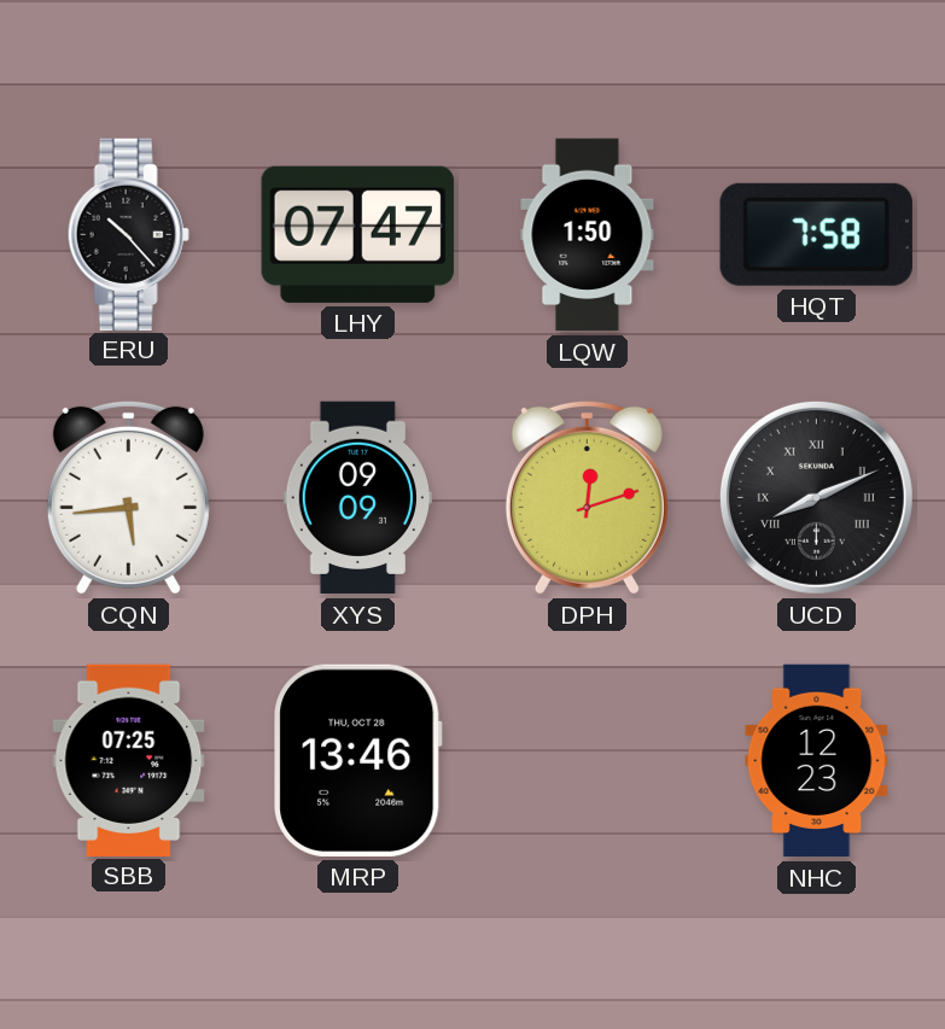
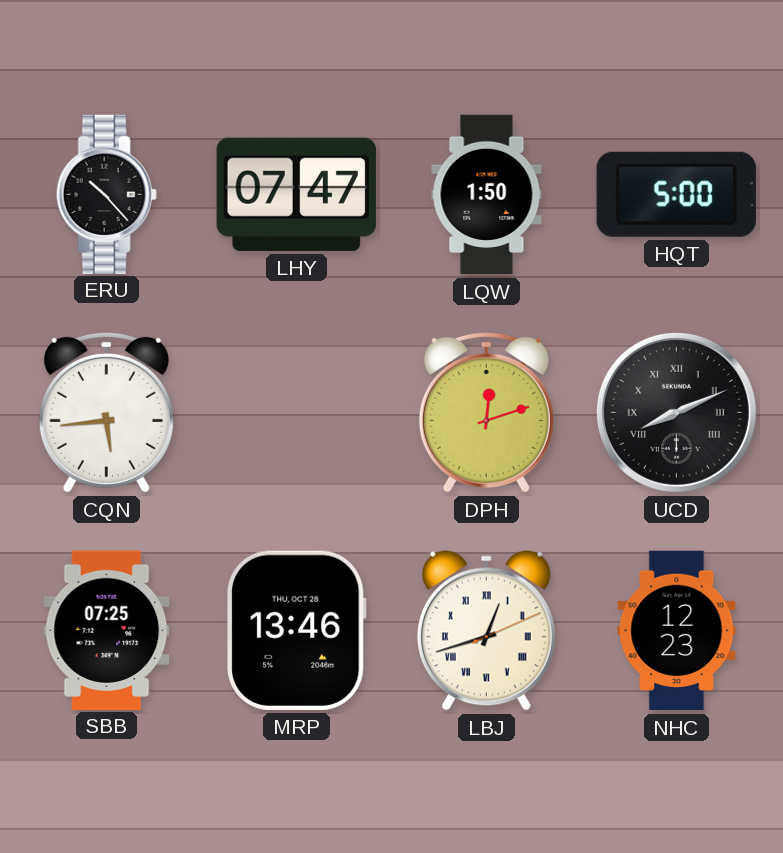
HQT: 7:58 -> 5:00 (676, 194)
XYS: 09:09 -> none (357, 498)
LBJ: none -> 12:42 (486, 631)
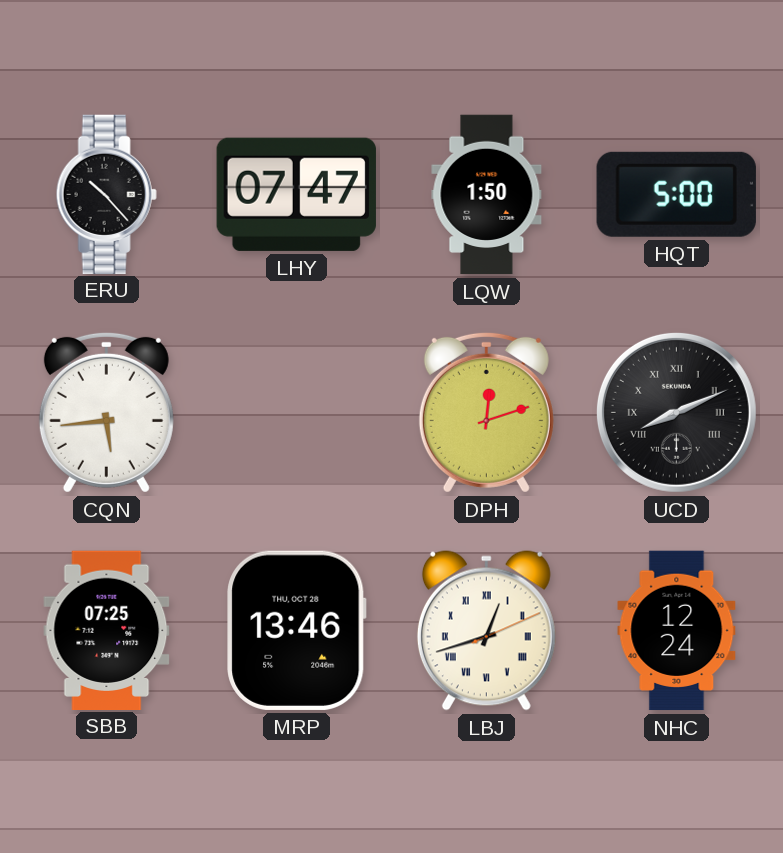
NHC: 12:23 -> 12:24 (677, 631)
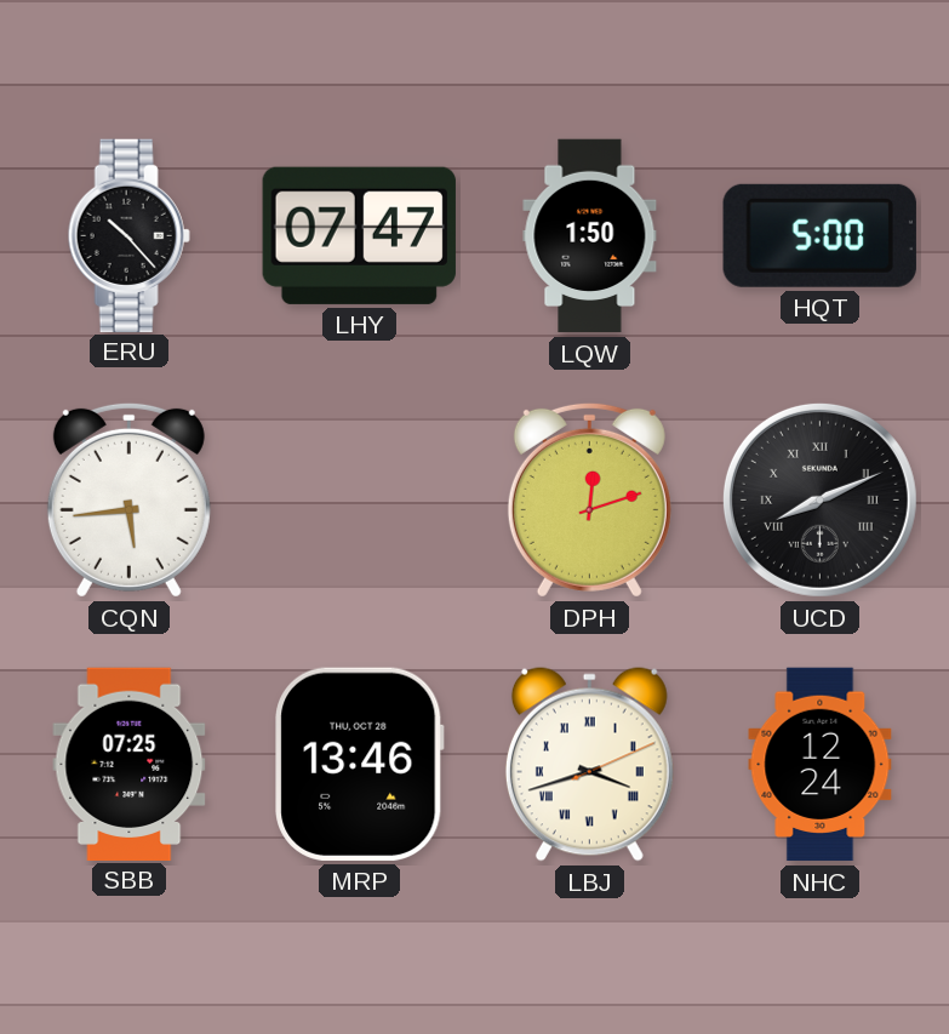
LBJ: 12:42 -> 3:42 (589, 765)
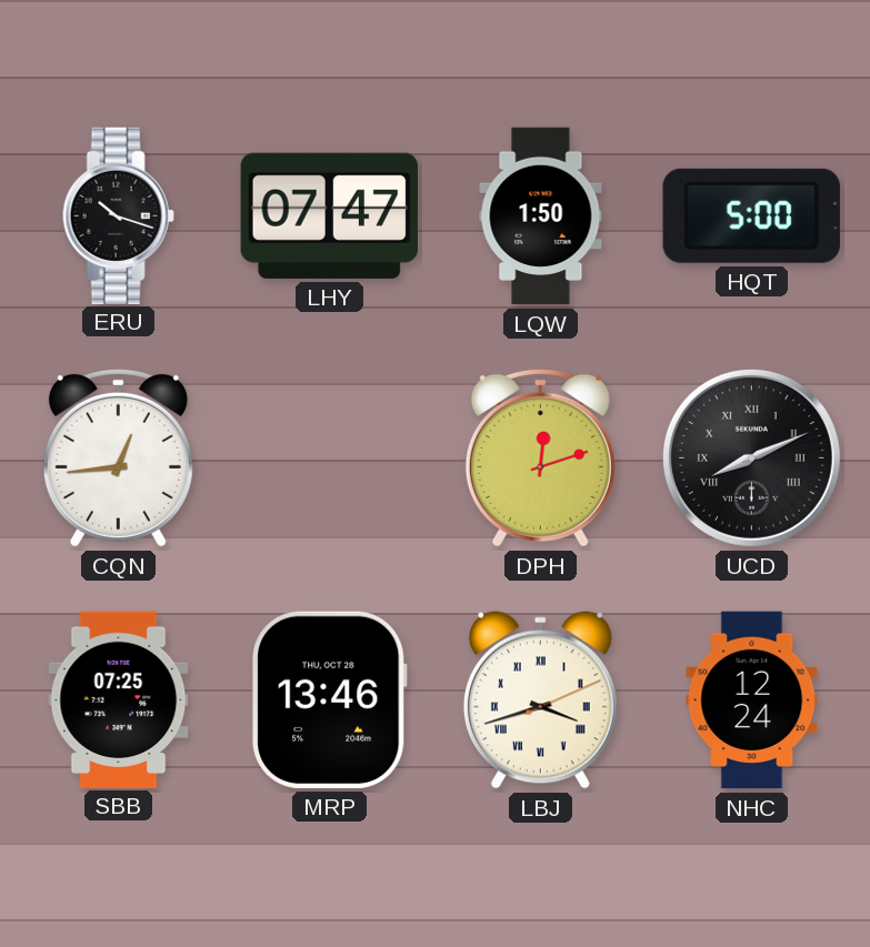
ERU: 10:23 -> 10:18 (118, 215)
CQN: 5:44 -> 12:44 (118, 457)
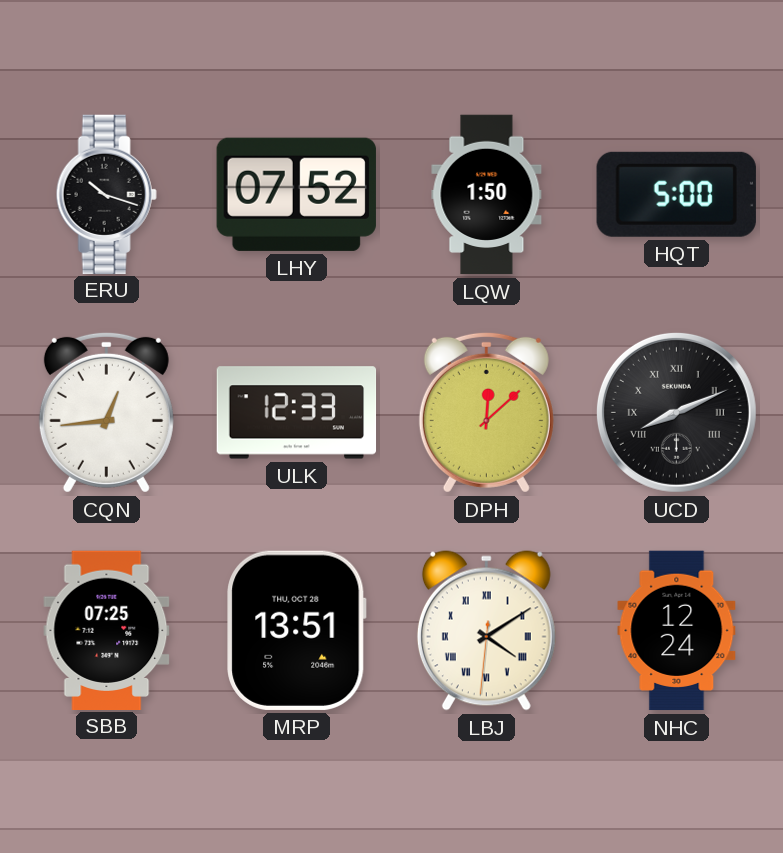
LHY: 07:47 -> 07:52 (296, 194)
ULK: none -> 12:33 (297, 413)
DPH: 12:12 -> 12:08 (486, 412)
MRP: 13:46 -> 13:51 (297, 630)
LBJ: 3:42 -> 4:09 (486, 631)
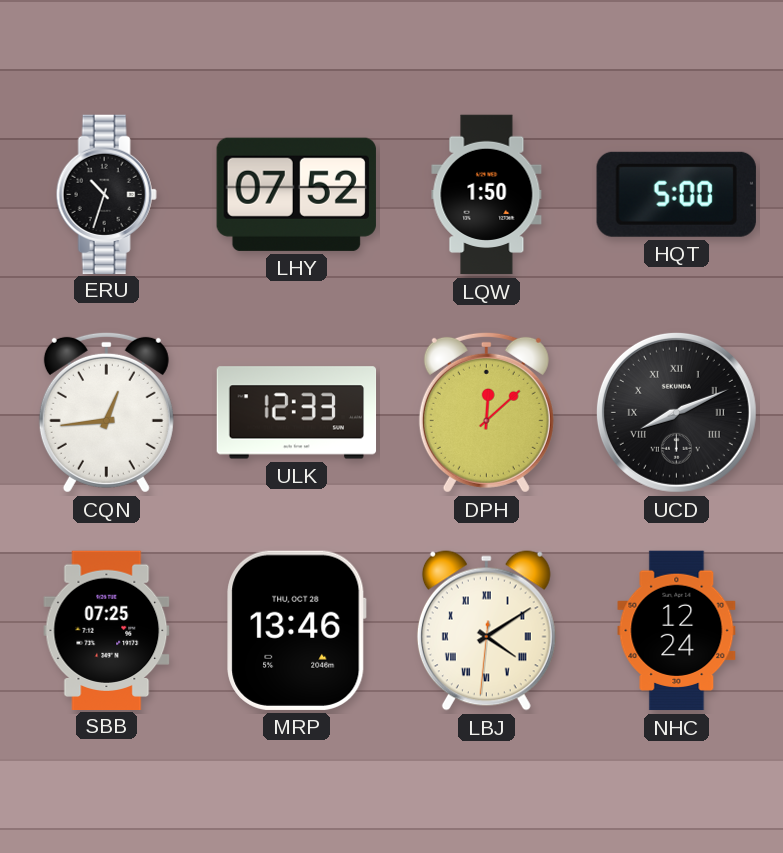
ERU: 10:18 -> 10:33 (106, 194)
MRP: 13:51 -> 13:46 (297, 630)
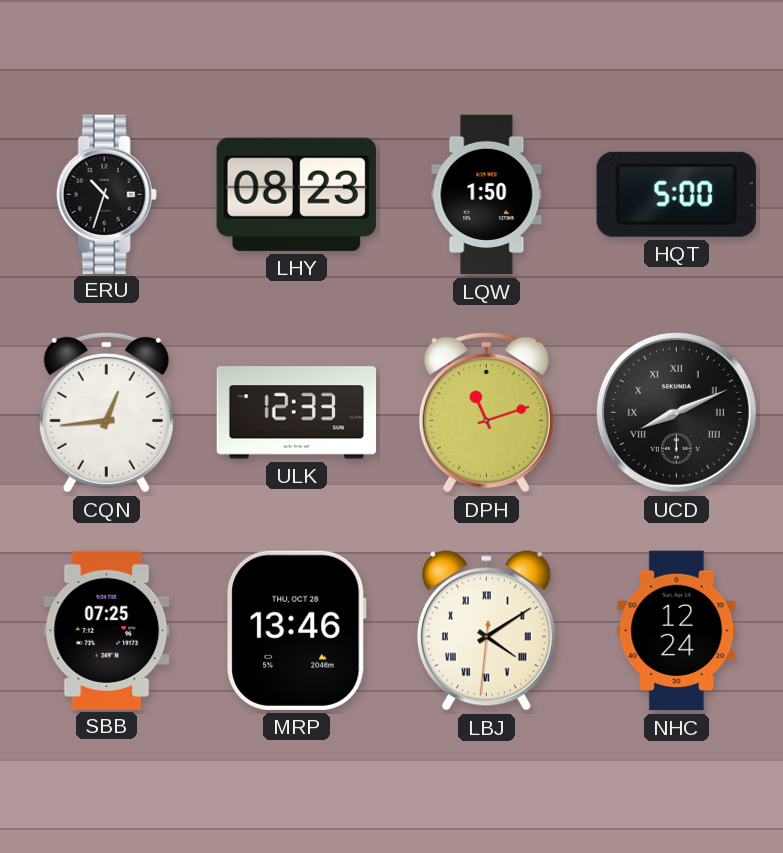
LHY: 07:52 -> 08:23 (296, 194)
DPH: 12:08 -> 11:12 (486, 412)
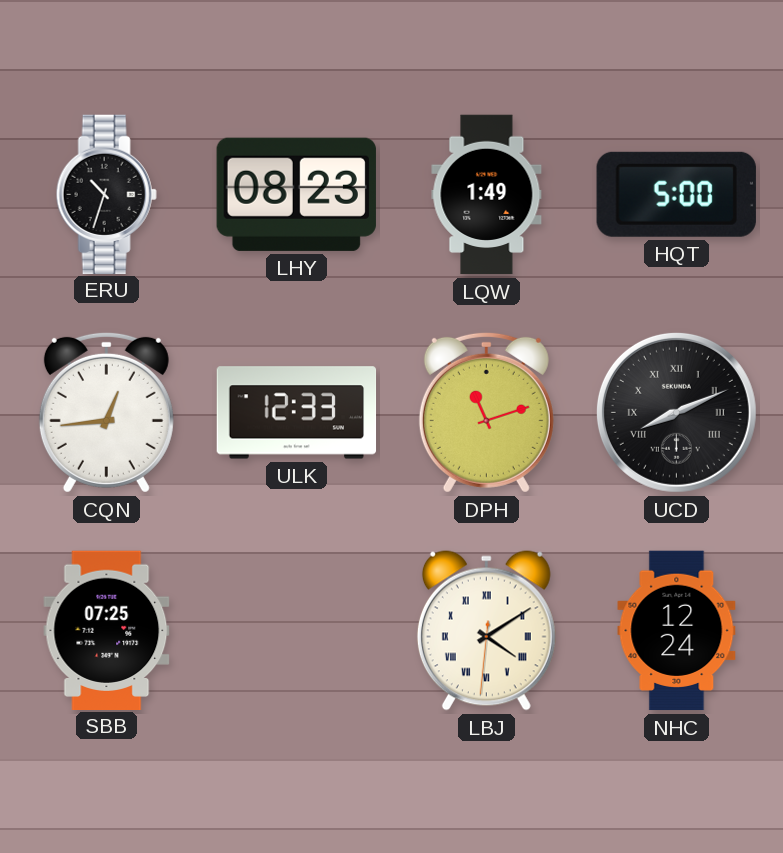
LQW: 1:50 -> 1:49 (487, 195)
MRP: 13:46 -> none (297, 630)
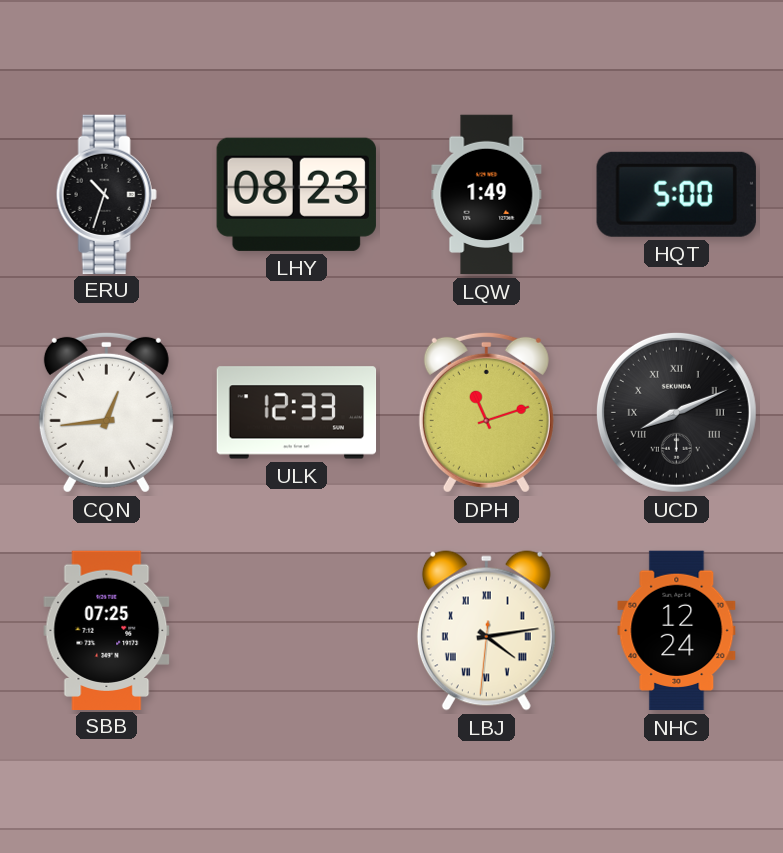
LBJ: 4:09 -> 4:13 (486, 631)
